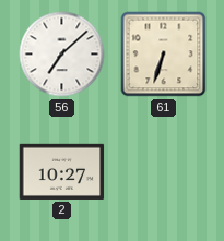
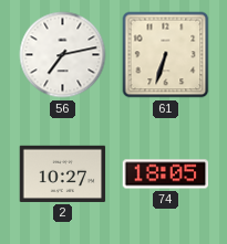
56: 7:08 -> 7:13 (63, 55)
74: none -> 18:05 (166, 174)
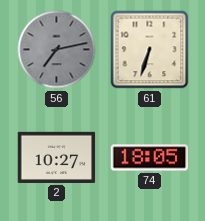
56 dial: white -> grey (57, 50)
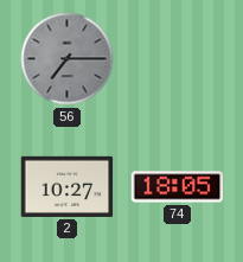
56: 7:13 -> 7:15 (68, 59)
61: 6:33 -> none (150, 50)
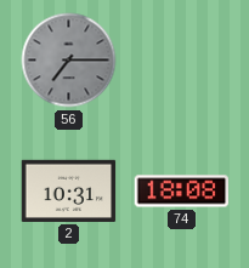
2: 10:27 -> 10:31 (69, 190)
74: 18:05 -> 18:08 (182, 192)
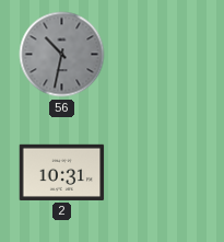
56: 7:15 -> 10:32 (62, 55)
74: 18:08 -> none (182, 192)
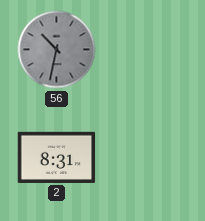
2: 10:31 -> 8:31 (57, 157)
